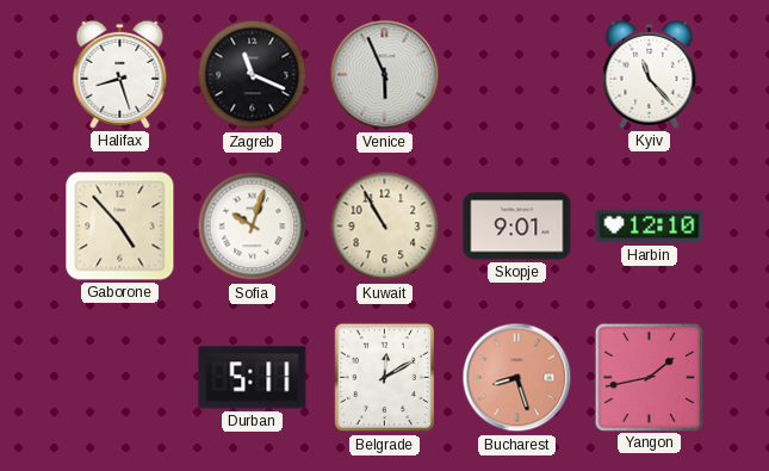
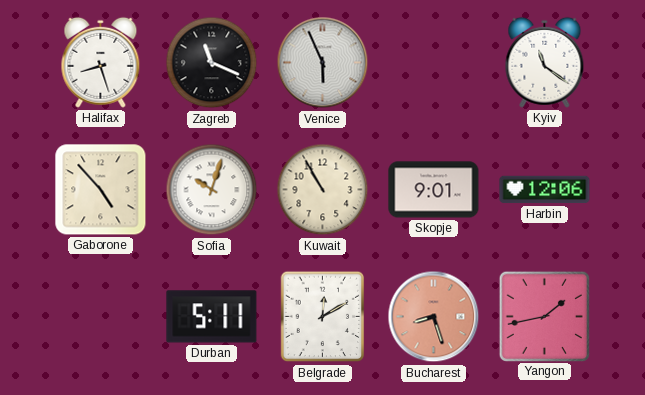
Kyiv: 11:23 -> 11:21 (545, 62)
Harbin: 12:10 -> 12:06 (545, 190)
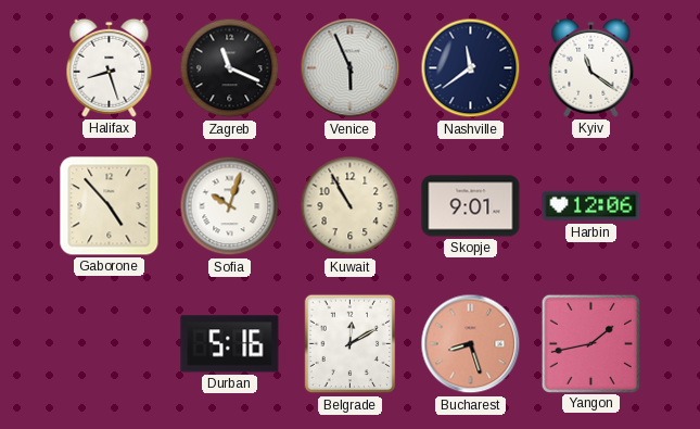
Nashville: none -> 11:39 (471, 68)
Durban: 5:11 -> 5:16 (230, 344)
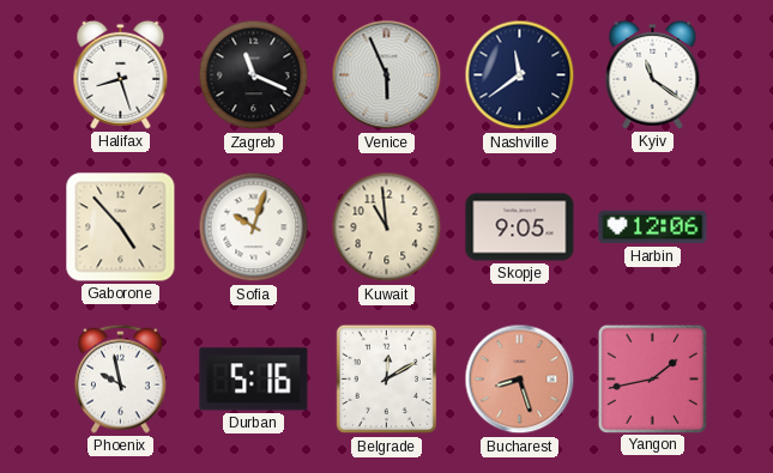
Kuwait: 10:55 -> 10:59 (387, 228)
Skopje: 9:01 -> 9:05 (520, 228)
Phoenix: none -> 9:58 (120, 378)
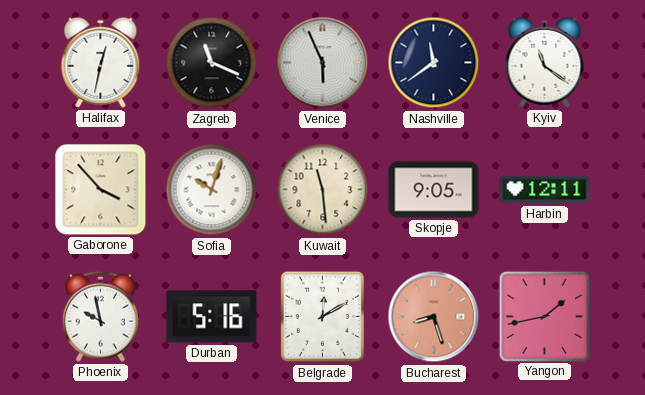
Halifax: 8:27 -> 12:32 (101, 62)
Gaborone: 4:53 -> 3:53 (101, 190)
Kuwait: 10:59 -> 11:29 (323, 190)
Harbin: 12:06 -> 12:11 (545, 190)
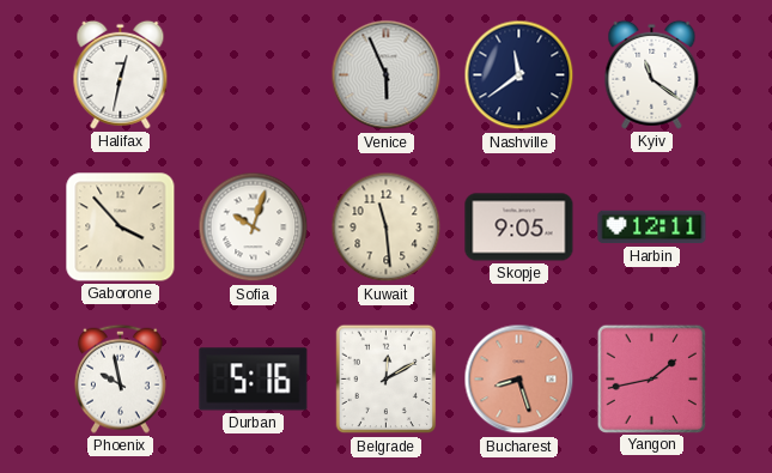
Zagreb: 11:19 -> none (212, 63)
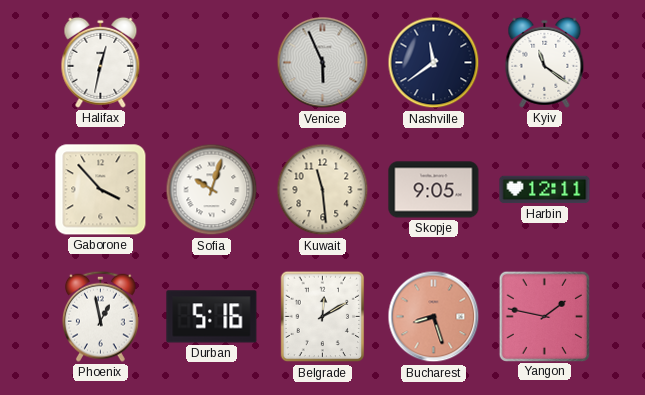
Phoenix: 9:58 -> 12:58 (100, 316)
Yangon: 1:43 -> 1:47 (544, 316)
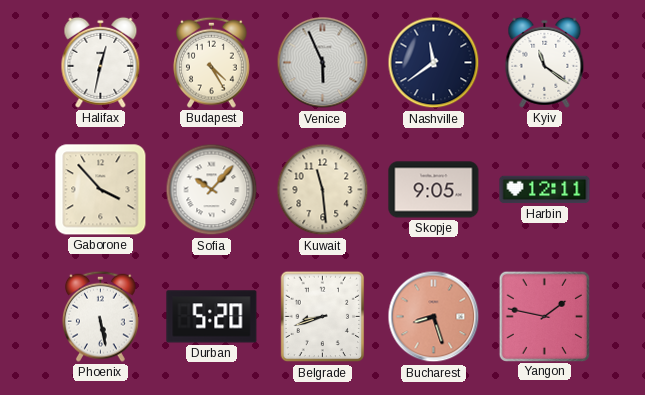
Budapest: none -> 4:25 (211, 62)
Sofia: 10:03 -> 10:07 (212, 190)
Phoenix: 12:58 -> 5:28 (100, 316)
Durban: 5:16 -> 5:20 (212, 317)
Belgrade: 12:10 -> 8:42 (323, 317)
